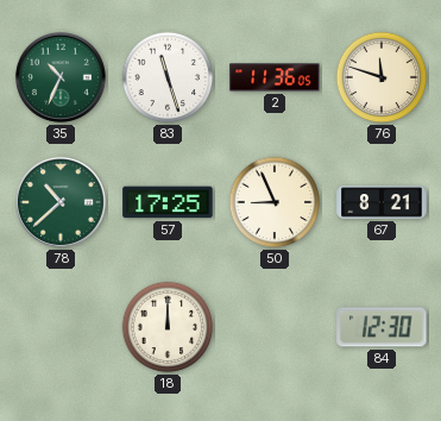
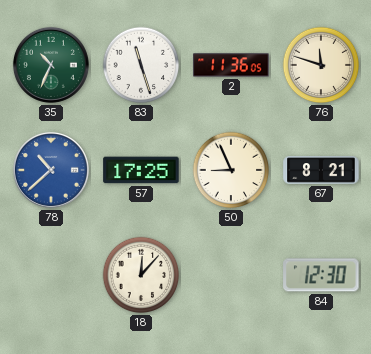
78 dial: green -> blue (51, 170)
18: 12:00 -> 12:07 (141, 275)
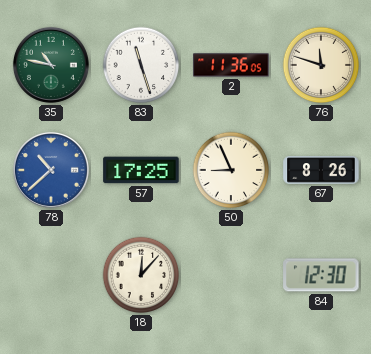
35: 10:34 -> 10:47 (51, 65)
67: 8:21 -> 8:26 (321, 170)
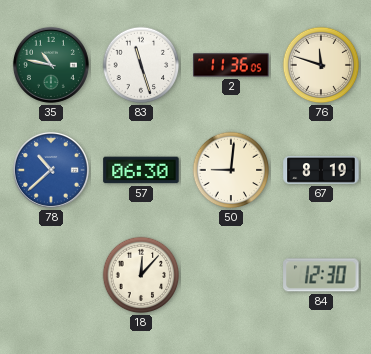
57: 17:25 -> 06:30 (141, 170)
50: 8:56 -> 9:01 (231, 170)
67: 8:26 -> 8:19 (321, 170)
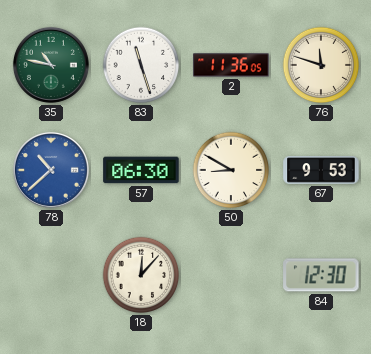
50: 9:01 -> 8:50 (231, 170)
67: 8:19 -> 9:53 (321, 170)
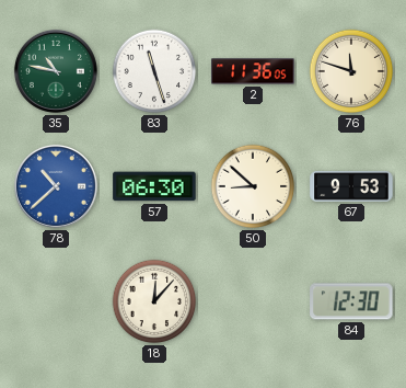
50: 8:50 -> 8:52 (253, 186)
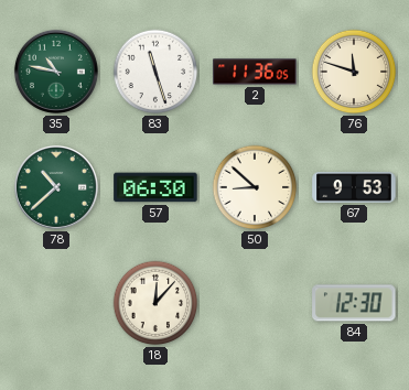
78 dial: blue -> green (56, 187)
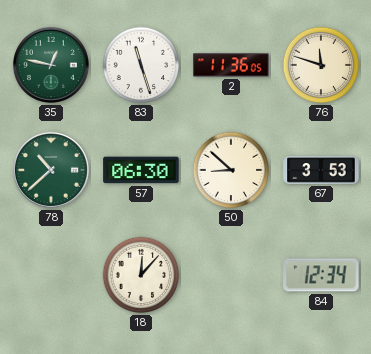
35: 10:47 -> 12:47 (51, 65)
67: 9:53 -> 3:53 (321, 170)
84: 12:30 -> 12:34 (321, 275)
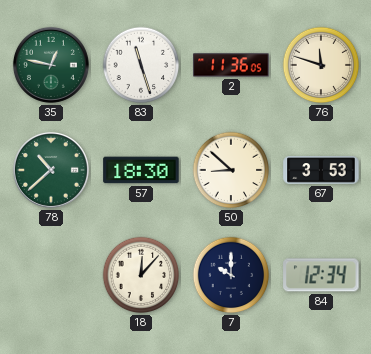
57: 06:30 -> 18:30 (141, 170)
7: none -> 10:00 (231, 275)
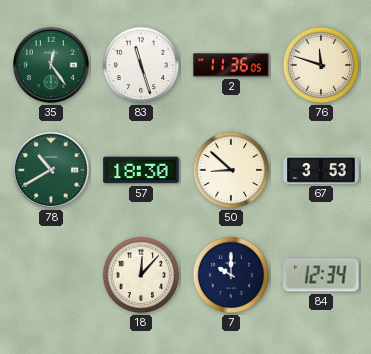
35: 12:47 -> 12:24 (51, 65)
78: 10:38 -> 10:40 (51, 170)
